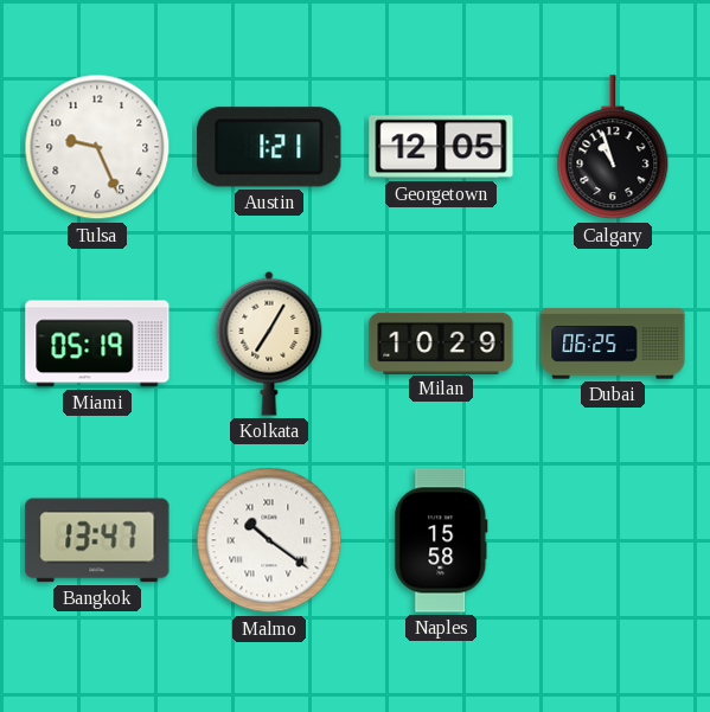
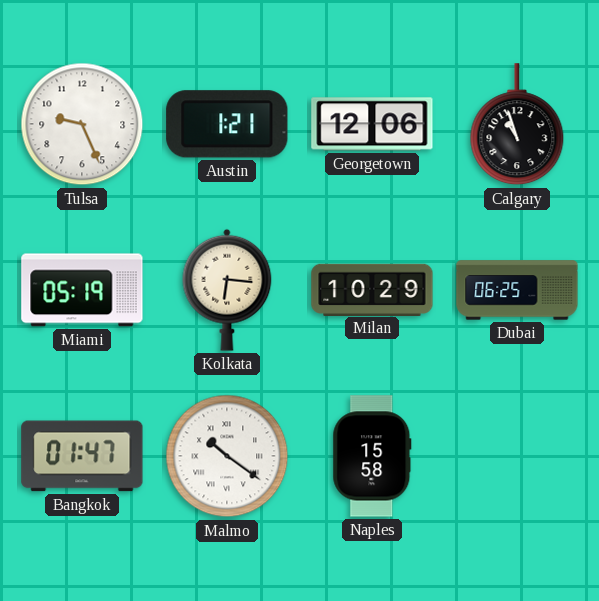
Georgetown: 12:05 -> 12:06 (372, 124)
Kolkata: 7:05 -> 6:16 (227, 290)
Bangkok: 13:47 -> 01:47 (82, 456)
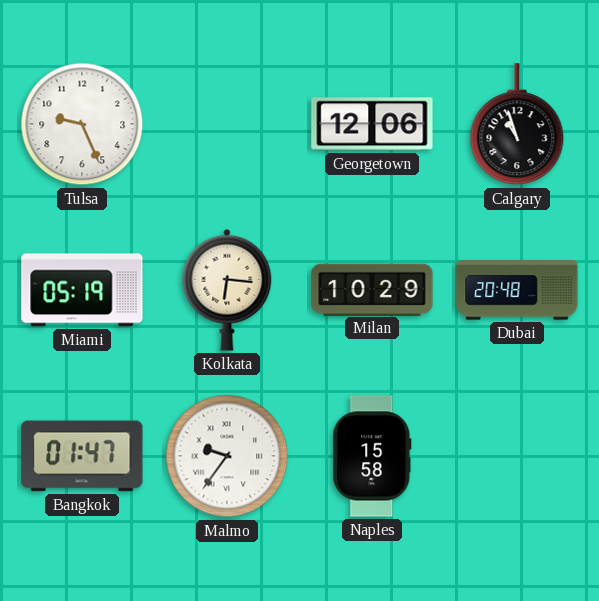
Austin: 1:21 -> none (227, 124)
Dubai: 06:25 -> 20:48 (517, 290)
Malmo: 10:21 -> 9:36 (227, 456)
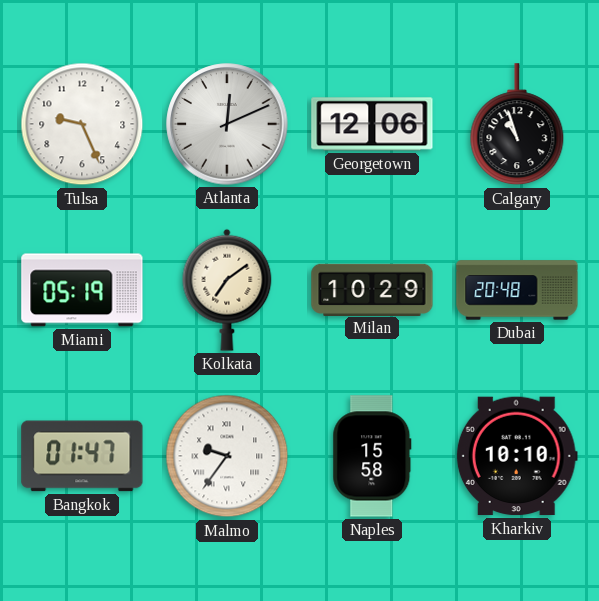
Atlanta: none -> 12:11 (227, 124)
Kolkata: 6:16 -> 7:09 (227, 290)
Kharkiv: none -> 10:10 (517, 456)
